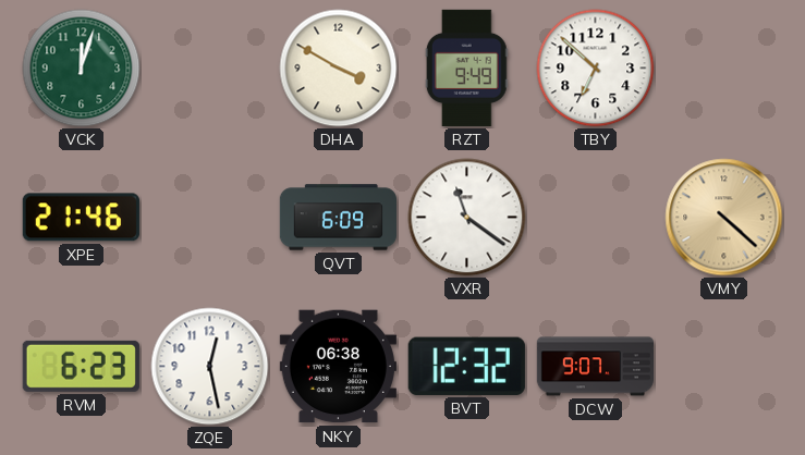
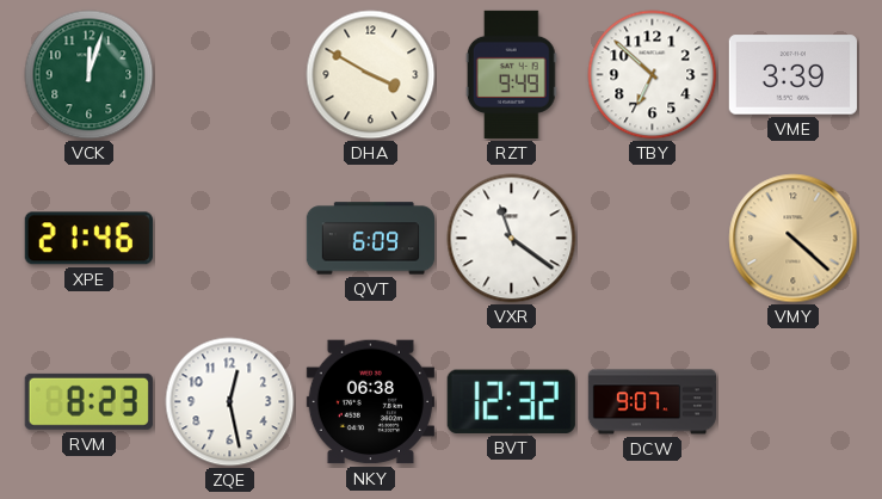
VME: none -> 3:39 (792, 75)
RVM: 6:23 -> 8:23 (88, 401)
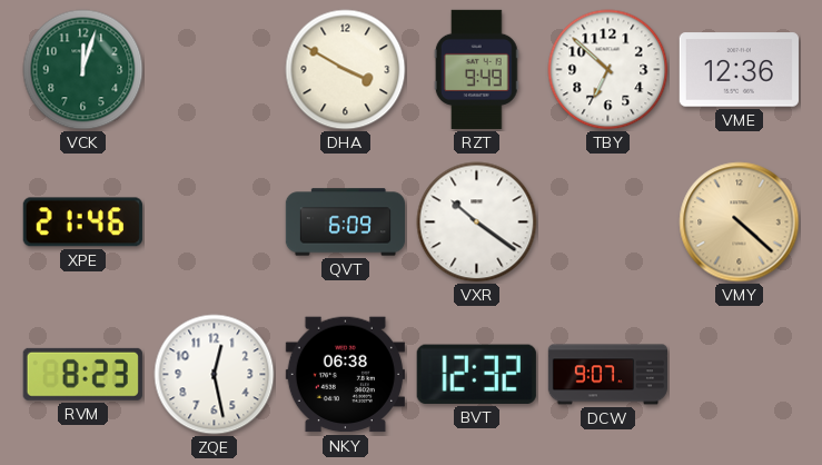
VME: 3:39 -> 12:36 (739, 70)
VXR: 11:21 -> 10:21 (477, 222)
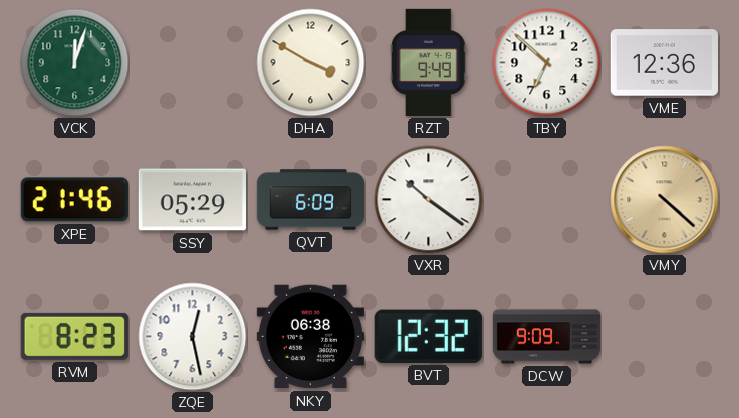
SSY: none -> 05:29 (192, 200)
DCW: 9:07 -> 9:09 (546, 337)
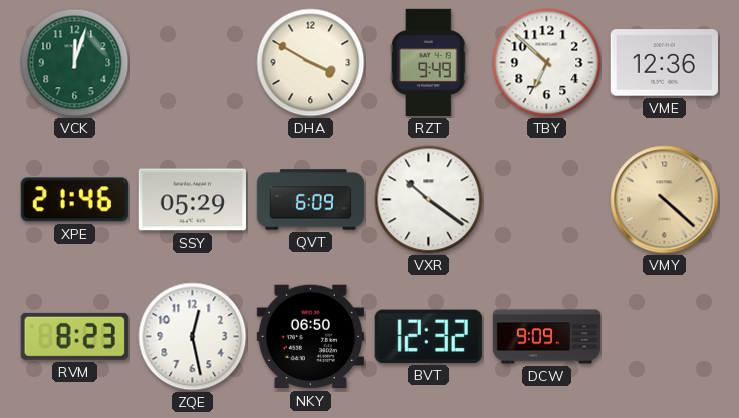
NKY: 06:38 -> 06:50 (310, 337)
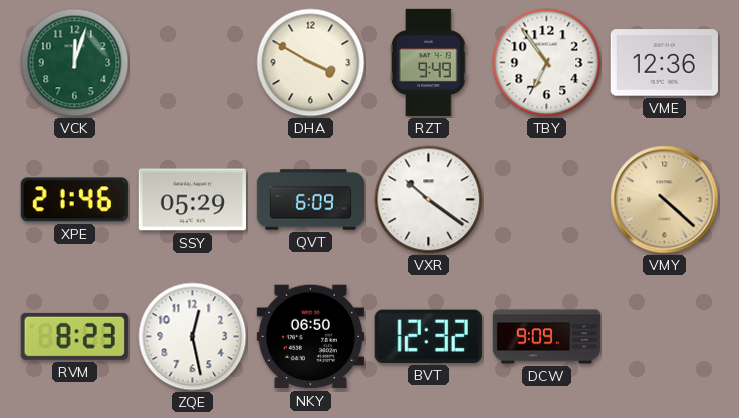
TBY: 6:52 -> 6:54 (547, 63)
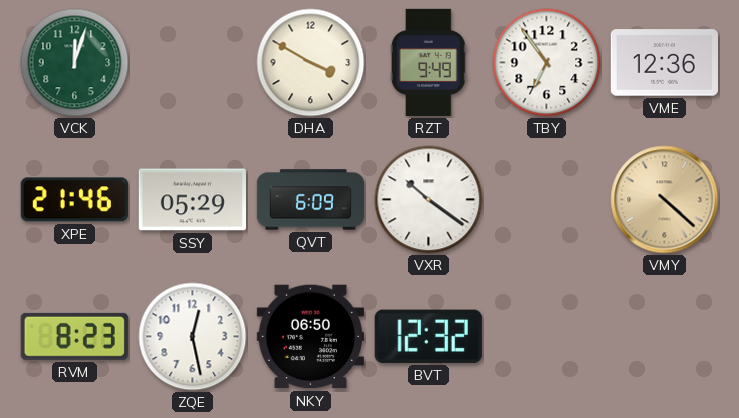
DCW: 9:09 -> none (546, 337)
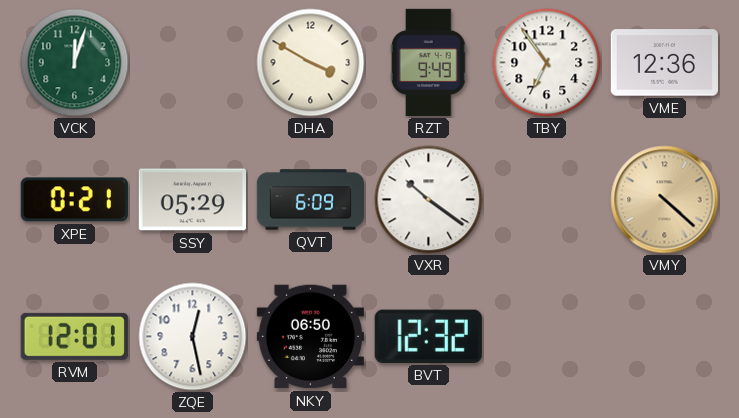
XPE: 21:46 -> 0:21 (74, 200)
RVM: 8:23 -> 12:01 (74, 336)
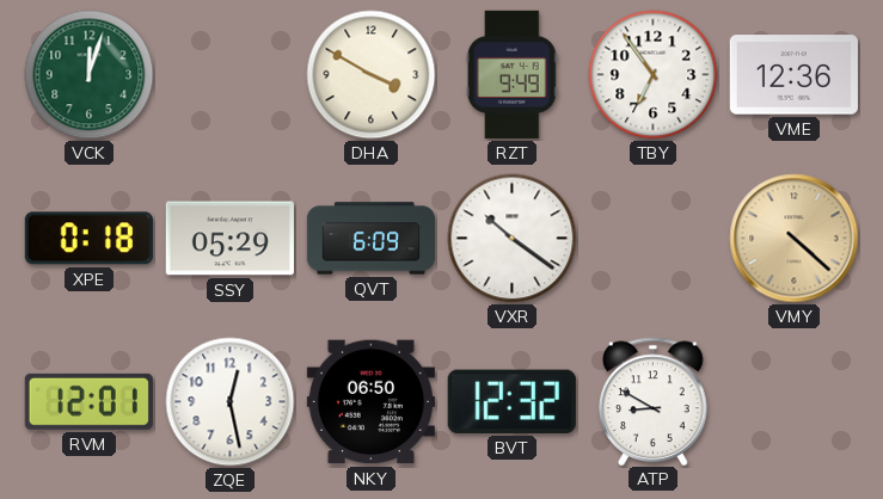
XPE: 0:21 -> 0:18 (88, 239)
ATP: none -> 8:50 (654, 401)
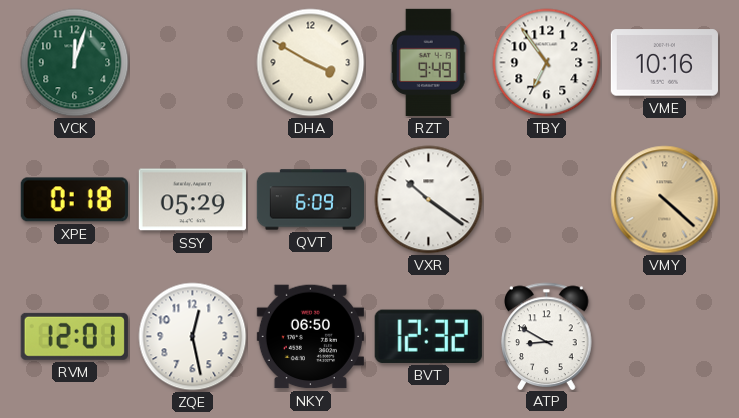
VME: 12:36 -> 10:16 (664, 63)
